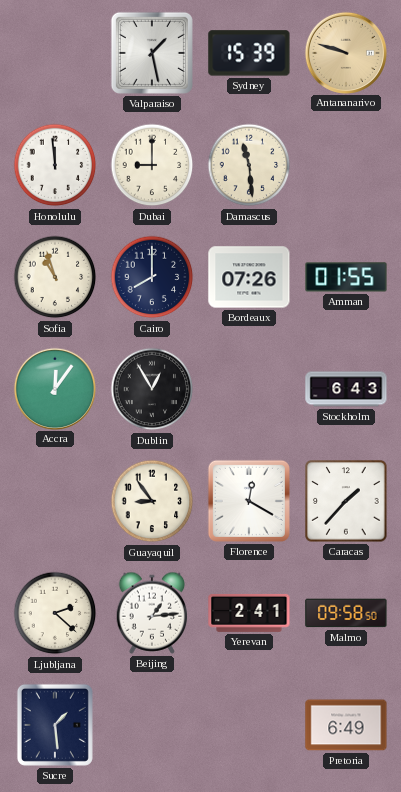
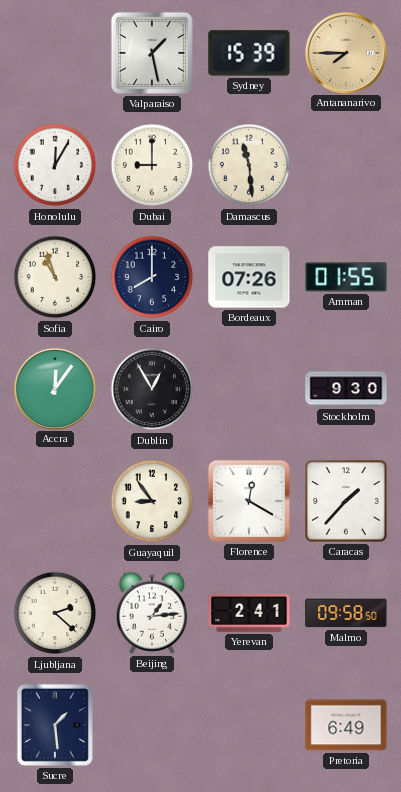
Antananarivo: 9:48 -> 7:45 (345, 52)
Honolulu: 11:59 -> 12:05 (55, 165)
Stockholm: 6:43 -> 9:30 (346, 389)
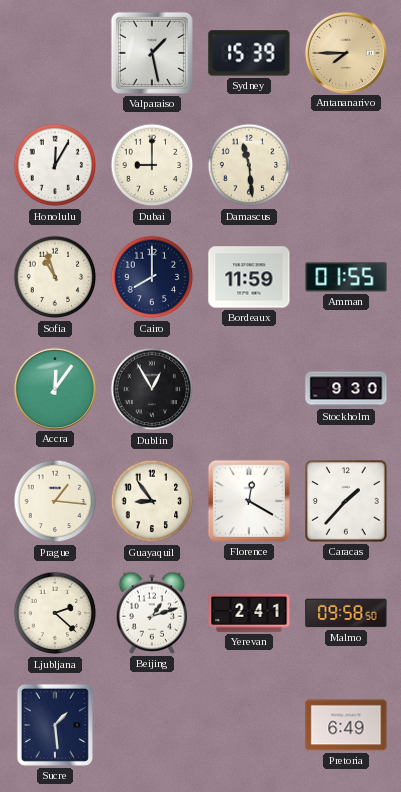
Bordeaux: 07:26 -> 11:59 (249, 277)
Prague: none -> 1:16 (55, 501)
Beijing: 1:14 -> 1:12 (152, 613)
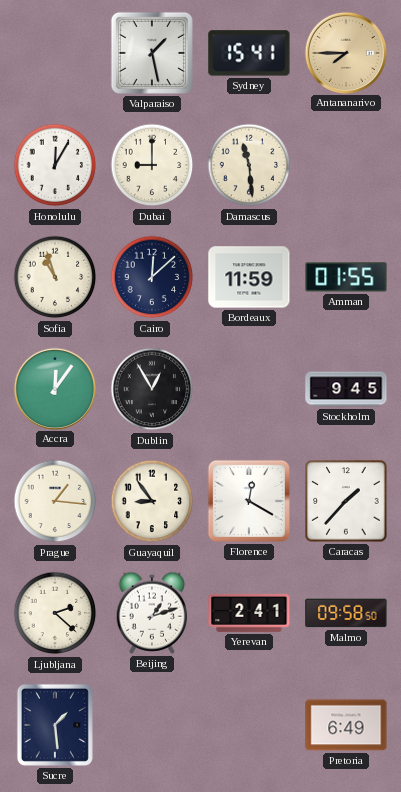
Sydney: 15:39 -> 15:41 (249, 53)
Cairo: 8:00 -> 12:08 (152, 277)
Stockholm: 9:30 -> 9:45 (346, 389)
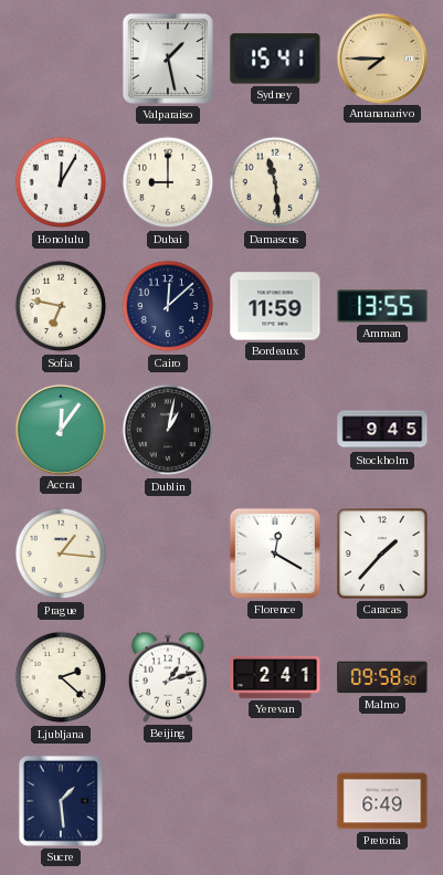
Sofia: 10:57 -> 6:47 (61, 306)
Amman: 01:55 -> 13:55 (382, 306)
Dublin: 12:55 -> 1:02 (168, 430)
Guayaquil: 8:54 -> none (152, 501)
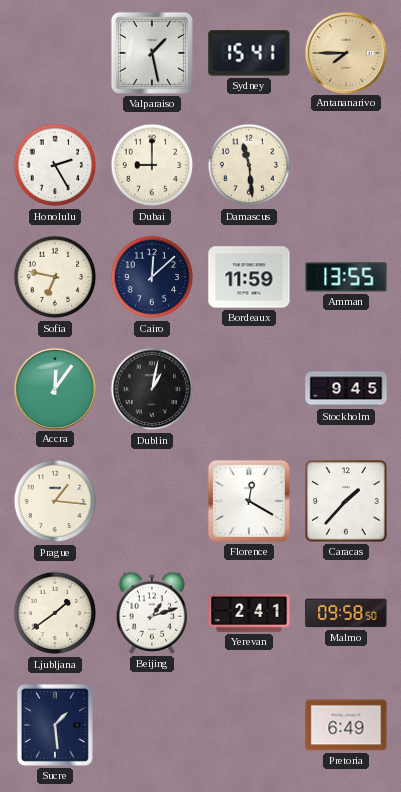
Honolulu: 12:05 -> 2:25 (55, 165)
Ljubljana: 2:22 -> 1:39 (55, 613)
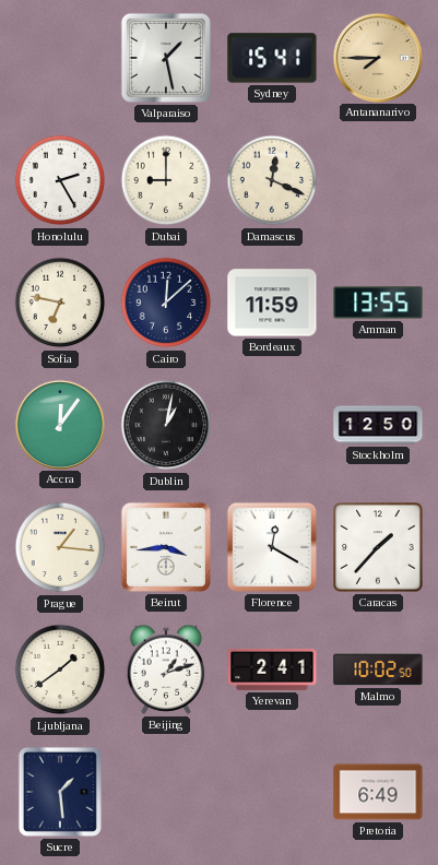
Damascus: 11:29 -> 12:19 (272, 180)
Stockholm: 9:45 -> 12:50 (378, 425)
Beirut: none -> 3:44 (166, 547)
Malmo: 09:58 -> 10:02 (378, 670)
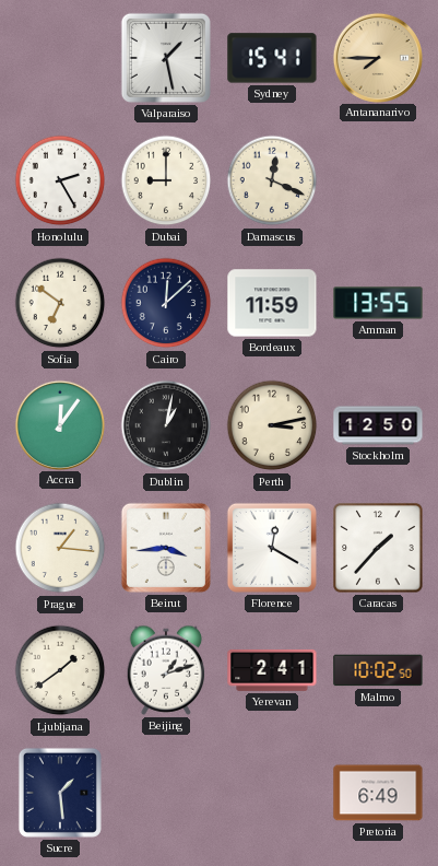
Sofia: 6:47 -> 6:51 (60, 303)
Perth: none -> 3:13 (272, 425)
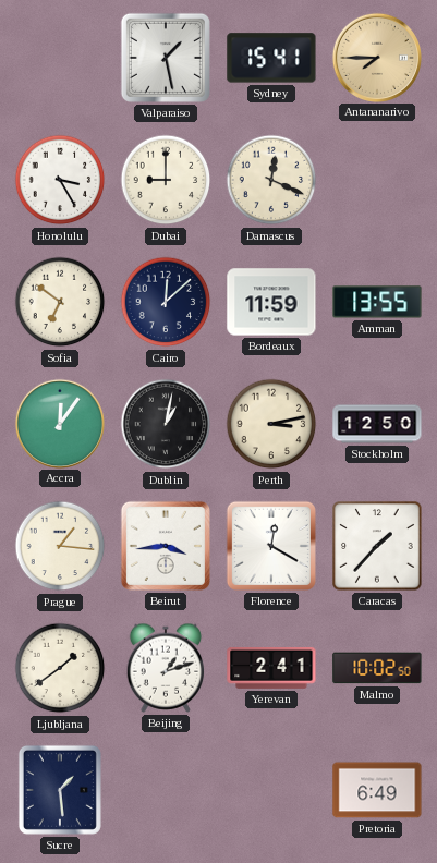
Honolulu: 2:25 -> 3:25 (60, 180)
